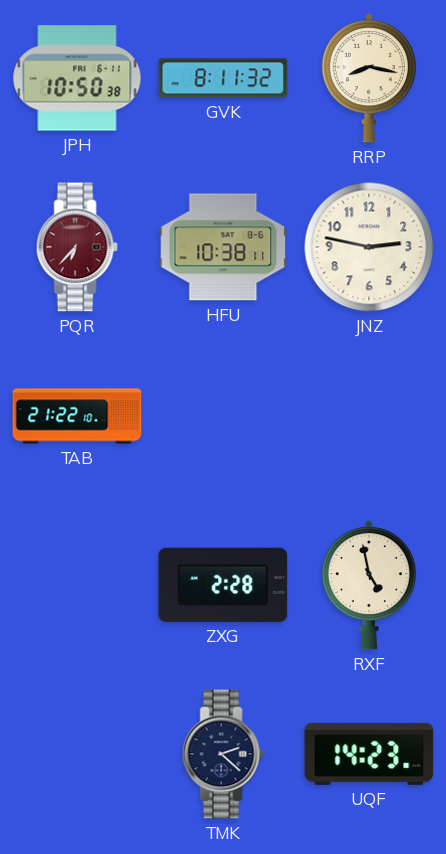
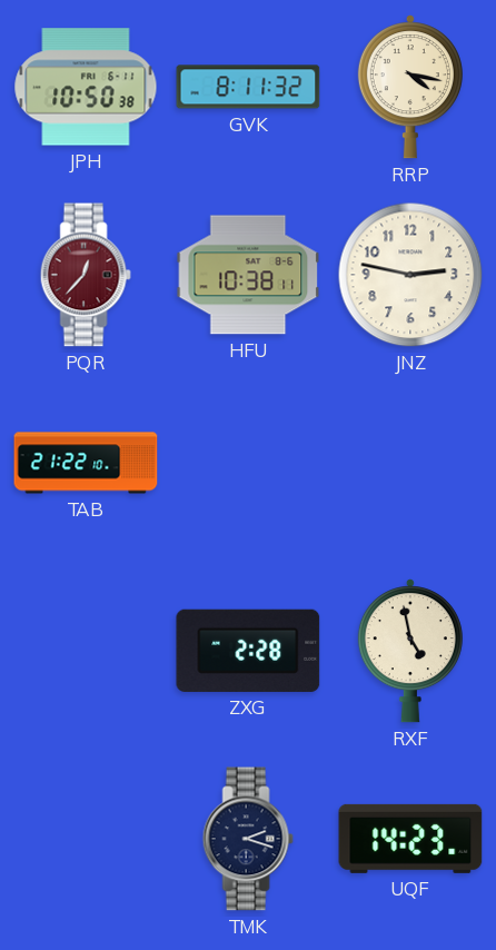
RRP: 8:17 -> 4:17 (410, 87)
PQR: 6:37 -> 12:37 (86, 275)
TMK: 2:22 -> 2:18 (248, 839)
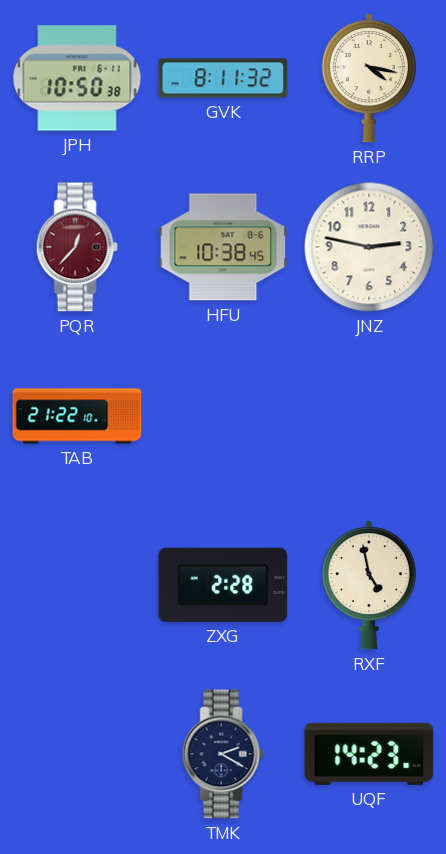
HFU: 10:38:11 -> 10:38:45 (223, 247)
TMK: 2:18 -> 2:20 (223, 754)
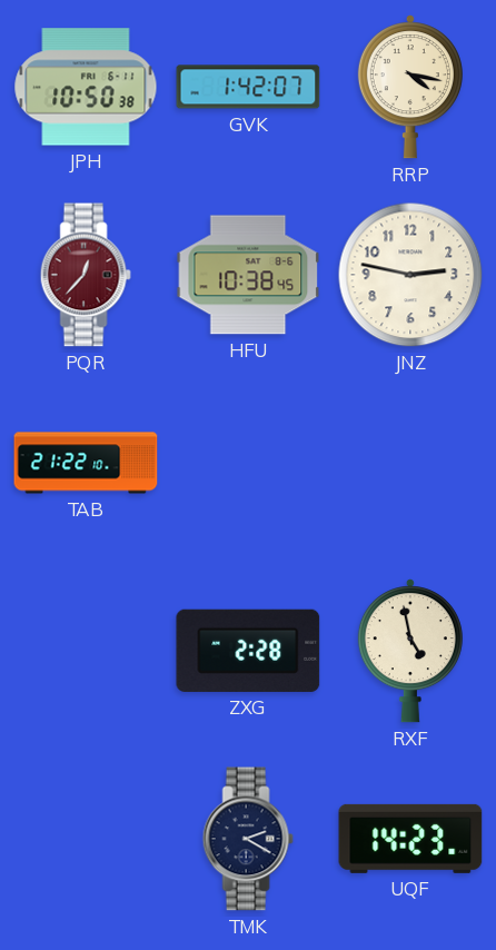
GVK: 8:11 -> 1:42 (248, 87)
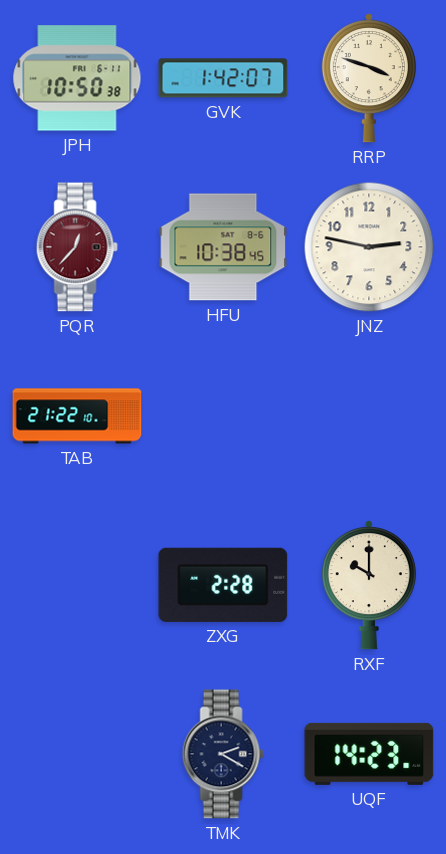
RRP: 4:17 -> 3:48 (369, 78)
RXF: 4:58 -> 10:00 (369, 585)
